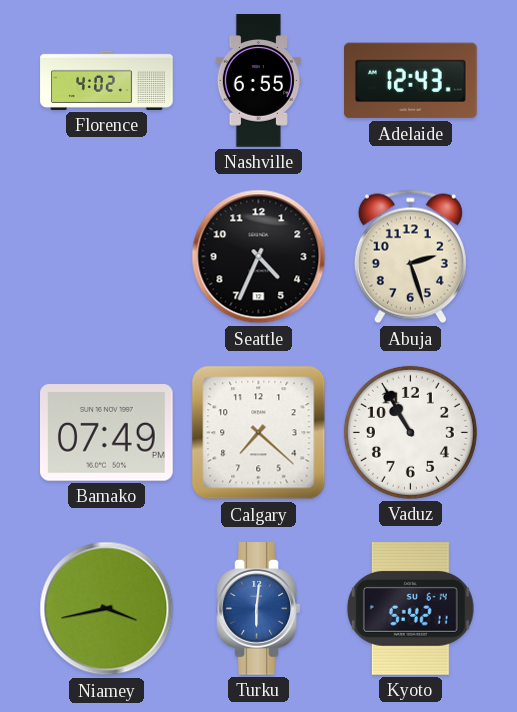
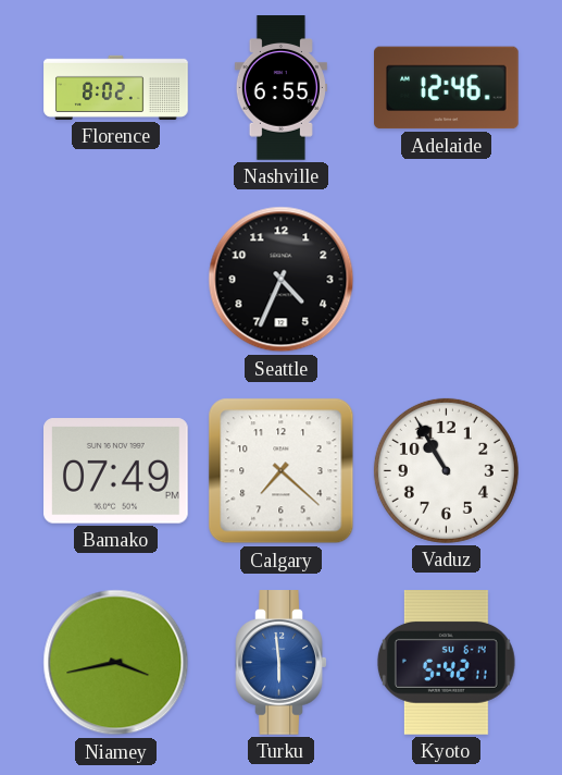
Florence: 4:02 -> 8:02 (116, 87)
Adelaide: 12:43 -> 12:46 (447, 88)
Abuja: 2:27 -> none (410, 257)
Turku: 6:01 -> 5:59 (282, 663)
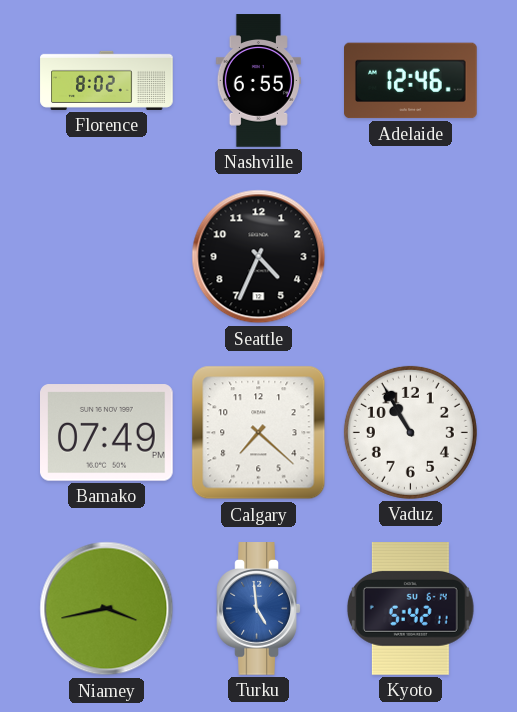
Turku: 5:59 -> 4:59 (259, 609)
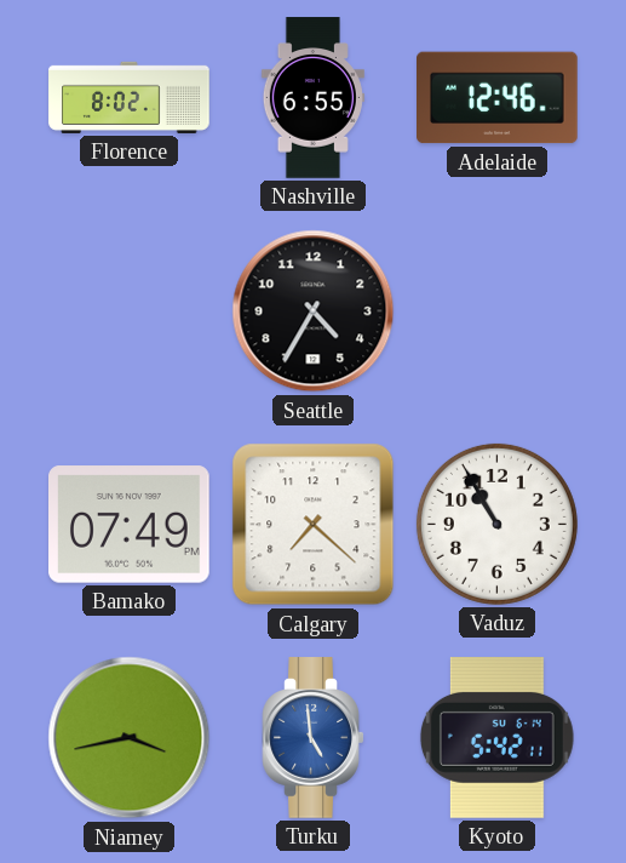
Seattle: 4:34 -> 4:35 (314, 312)
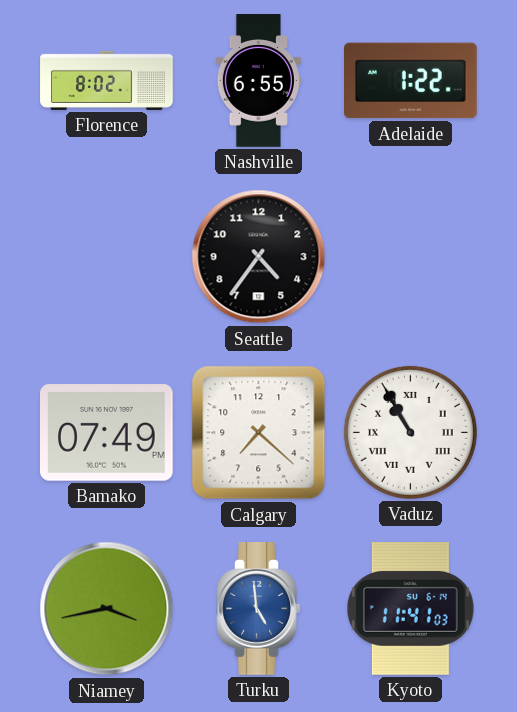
Adelaide: 12:46 -> 1:22 (411, 81)
Seattle: 4:35 -> 4:36 (259, 257)
Vaduz numerals: Arabic -> Roman (410, 432)
Kyoto: 5:42 -> 11:41 (410, 609)
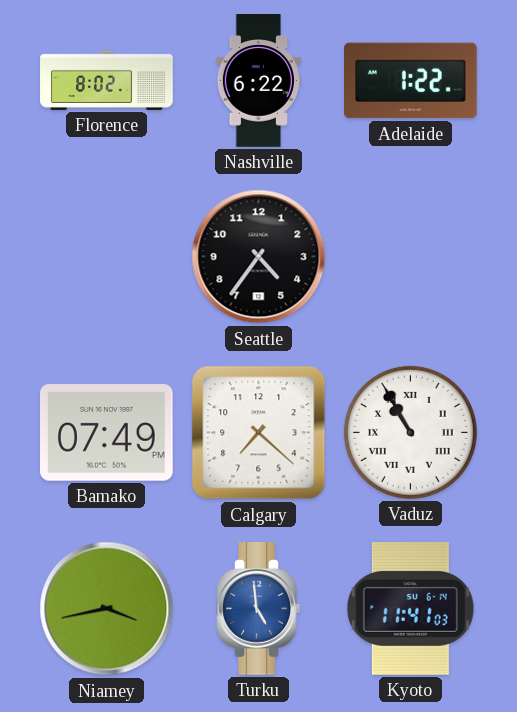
Nashville: 6:55 -> 6:22 (258, 81)
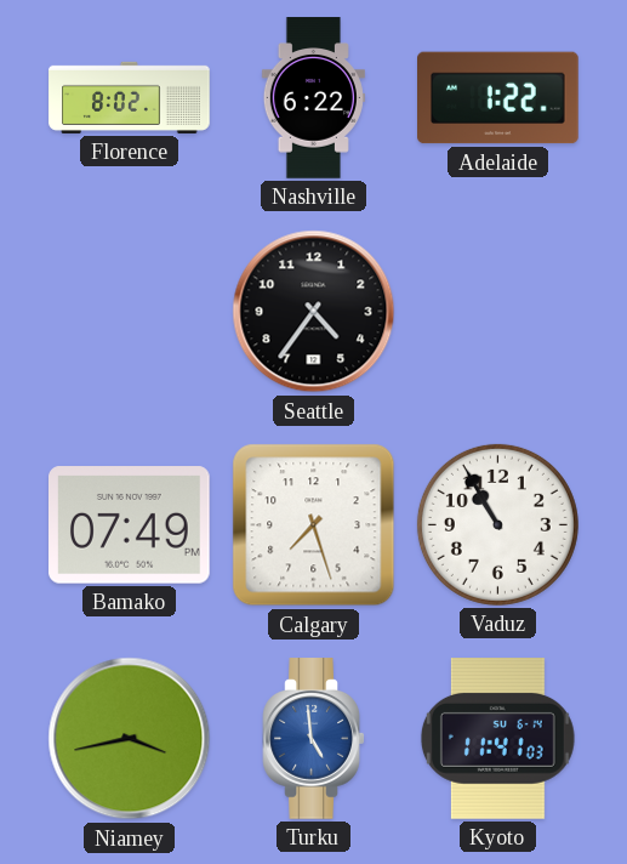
Calgary: 7:22 -> 7:27 (314, 525)
Vaduz numerals: Roman -> Arabic (497, 524)
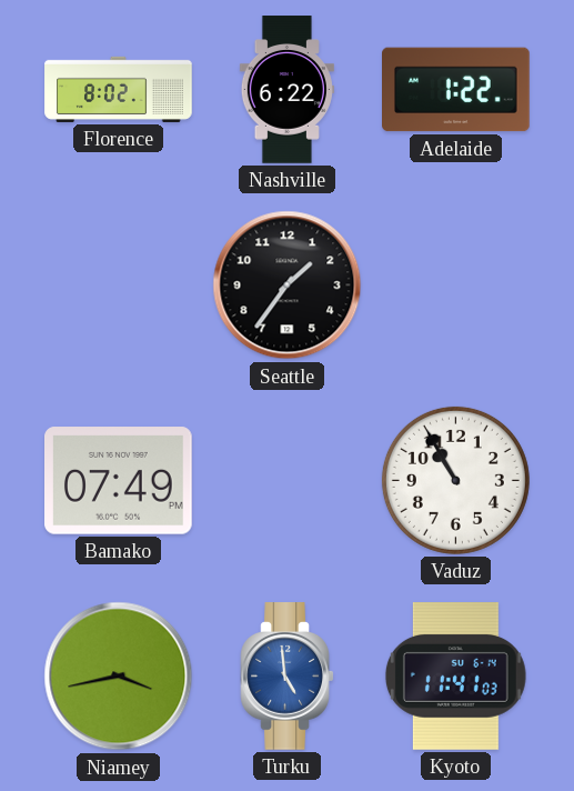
Seattle: 4:36 -> 1:36 (288, 286)
Calgary: 7:27 -> none (314, 525)
